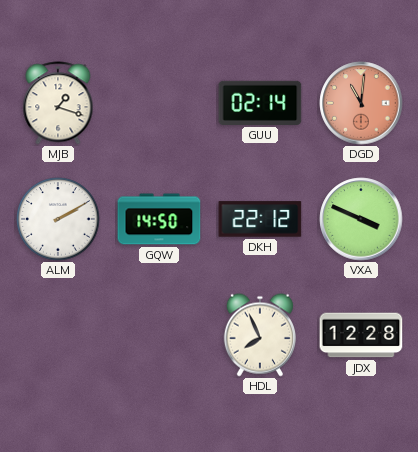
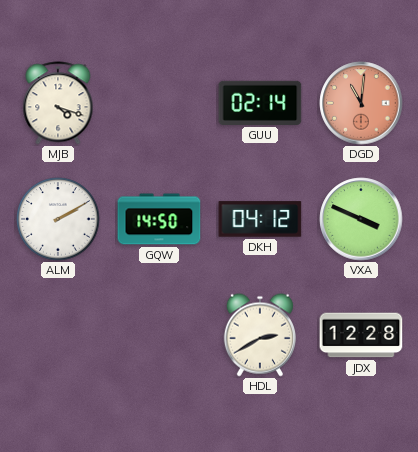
MJB: 1:18 -> 4:18 (58, 103)
DKH: 22:12 -> 04:12 (260, 219)
HDL: 7:56 -> 2:40 (260, 335)
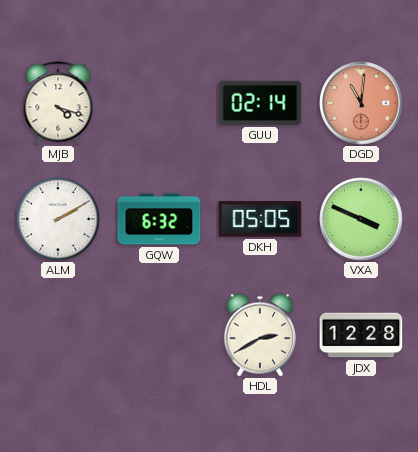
GQW: 14:50 -> 6:32 (159, 219)
DKH: 04:12 -> 05:05 (260, 219)
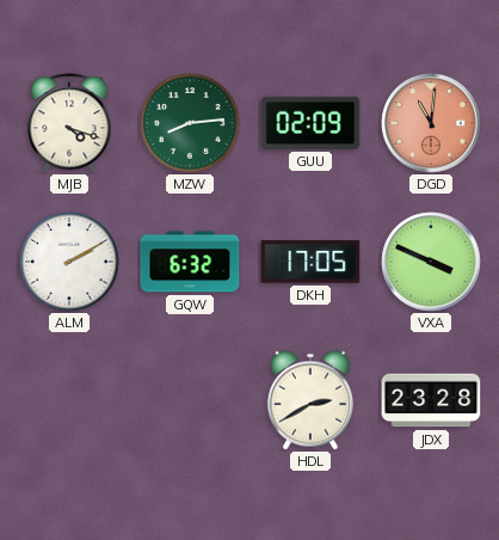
MZW: none -> 8:14 (190, 123)
GUU: 02:14 -> 02:09 (310, 123)
DKH: 05:05 -> 17:05 (310, 262)
JDX: 12:28 -> 23:28 (431, 400)
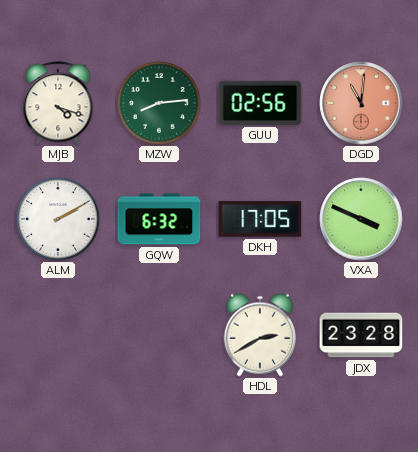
GUU: 02:09 -> 02:56 (260, 103)
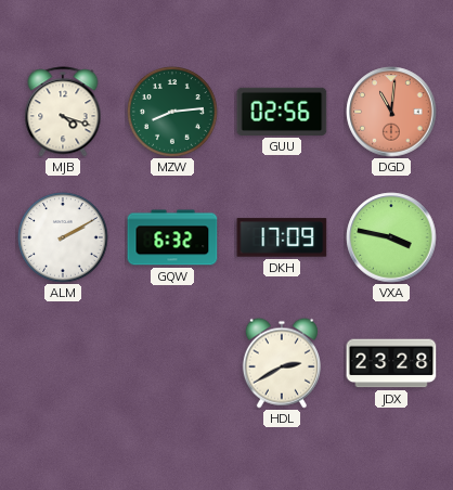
DKH: 17:05 -> 17:09 (282, 237)
VXA: 3:49 -> 3:47 (391, 237)
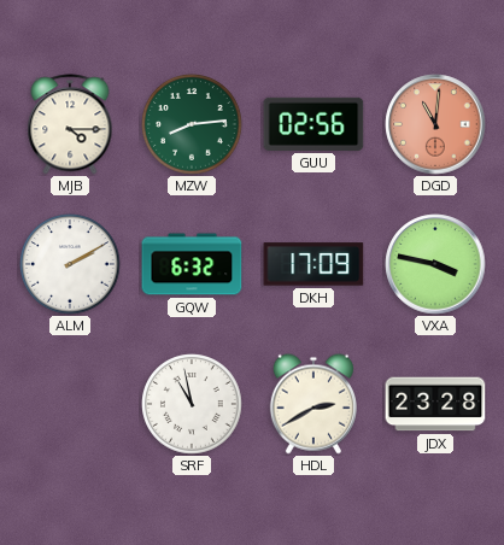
MJB: 4:18 -> 4:15 (70, 124)
SRF: none -> 10:58 (192, 404)
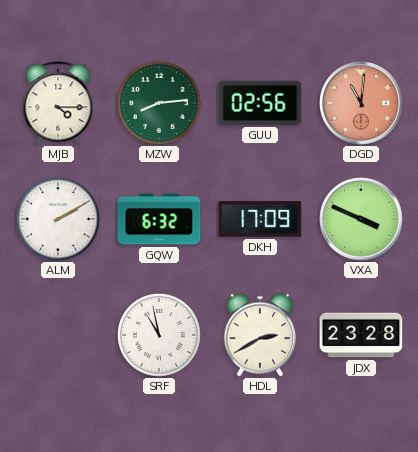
VXA: 3:47 -> 3:49 (361, 219)
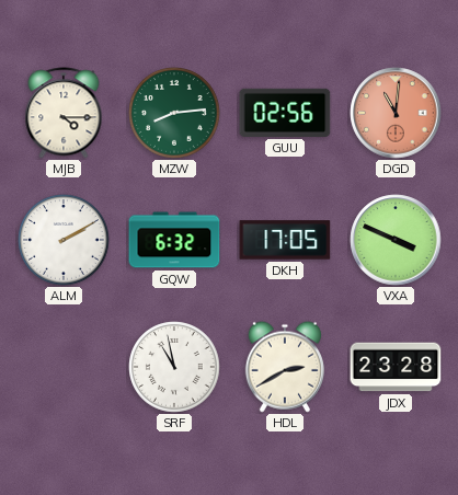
DKH: 17:09 -> 17:05 (285, 240)
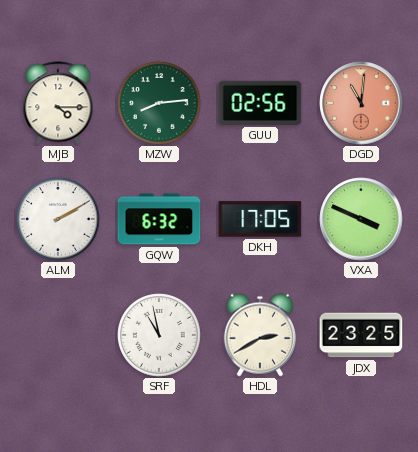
JDX: 23:28 -> 23:25 (361, 335)
